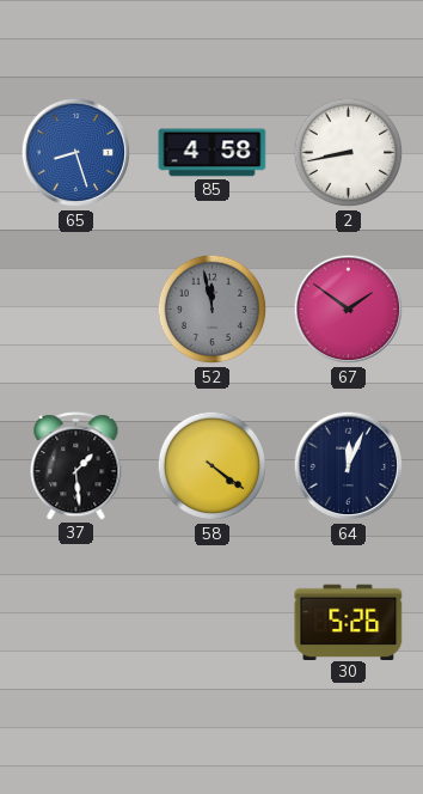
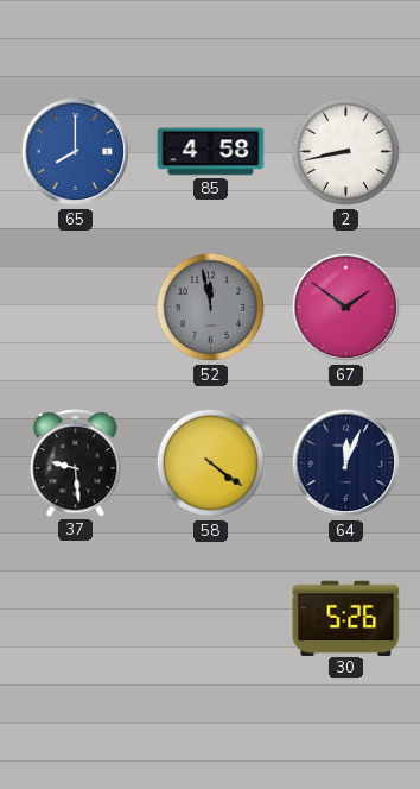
65: 8:27 -> 8:00 (76, 152)
37: 1:29 -> 9:29 (76, 463)
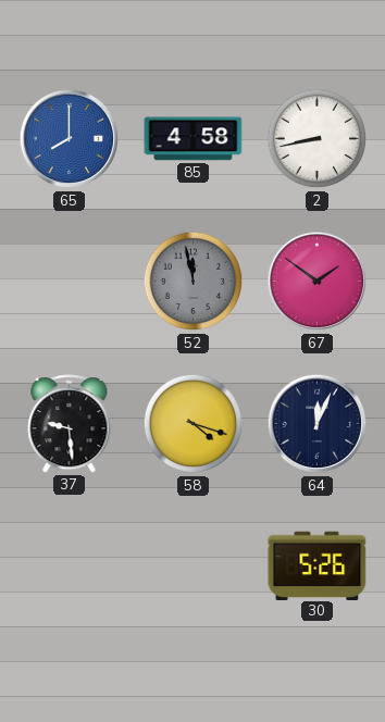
58: 4:21 -> 4:18 (194, 424)
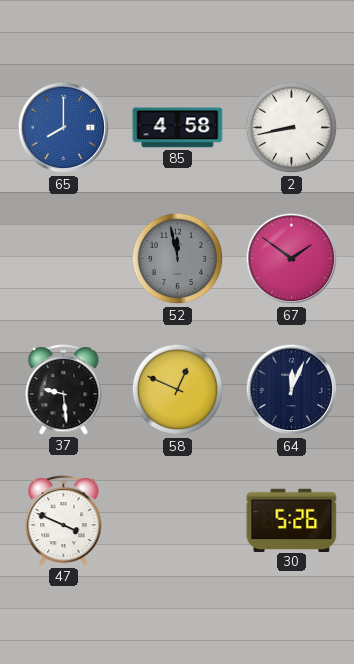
58: 4:18 -> 12:49 (178, 390)
47: none -> 3:49 (64, 521)
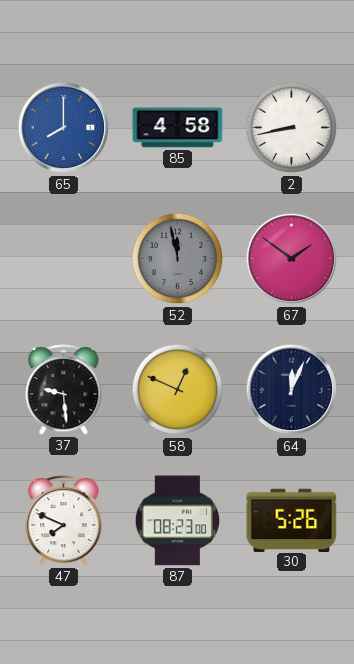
47: 3:49 -> 7:49 (64, 521)
87: none -> 08:23 (177, 521)
